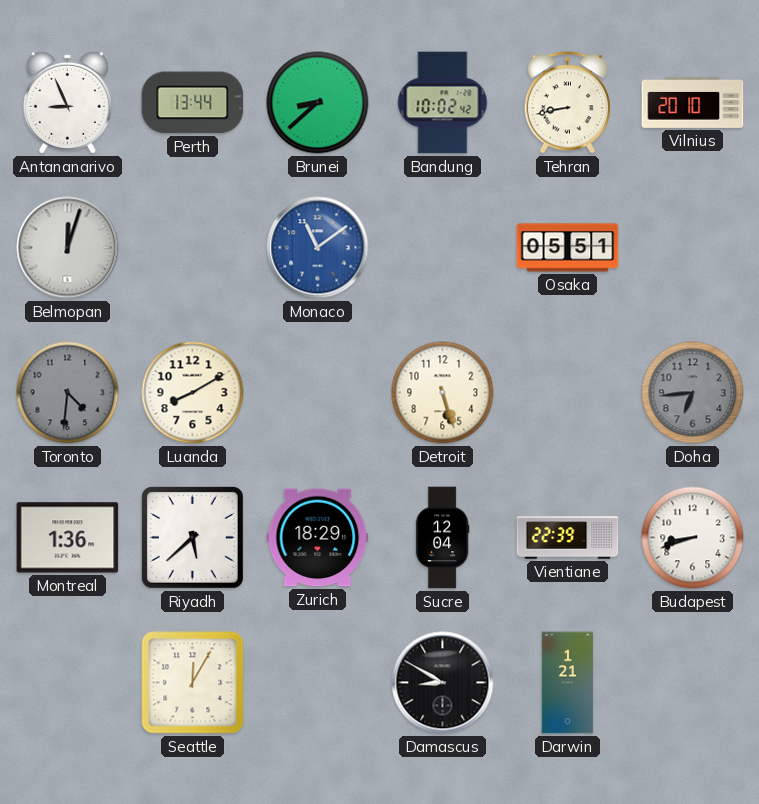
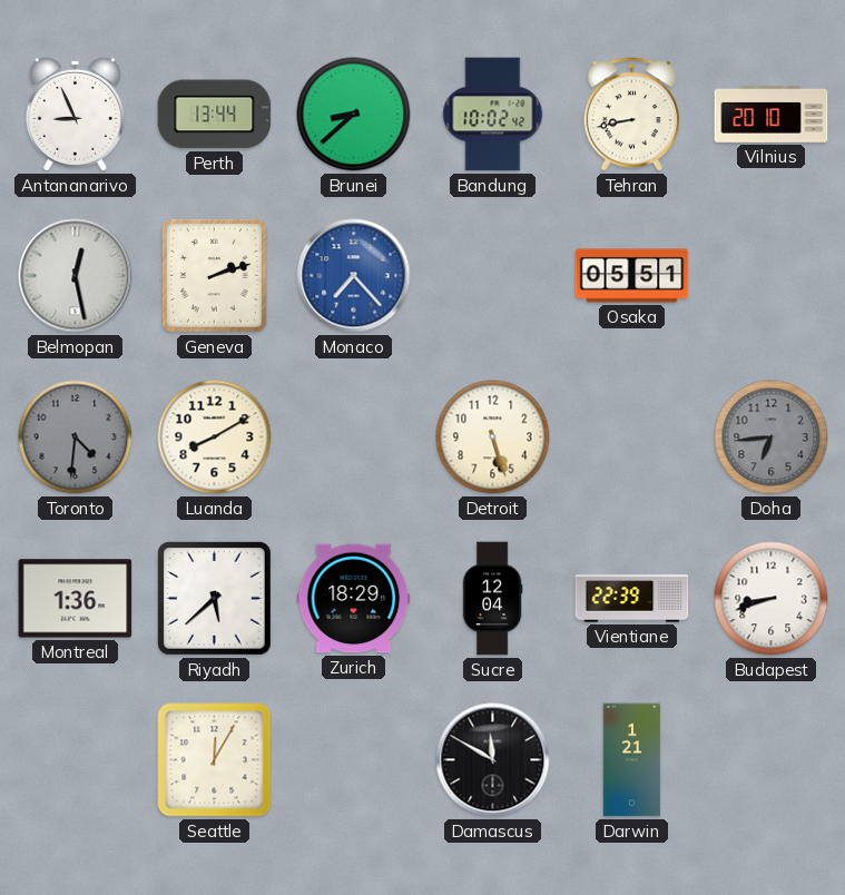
Belmopan: 12:03 -> 12:28 (76, 276)
Geneva: none -> 2:12 (214, 275)
Monaco: 11:09 -> 7:23 (354, 276)
Damascus: 8:50 -> 11:50 (493, 760)
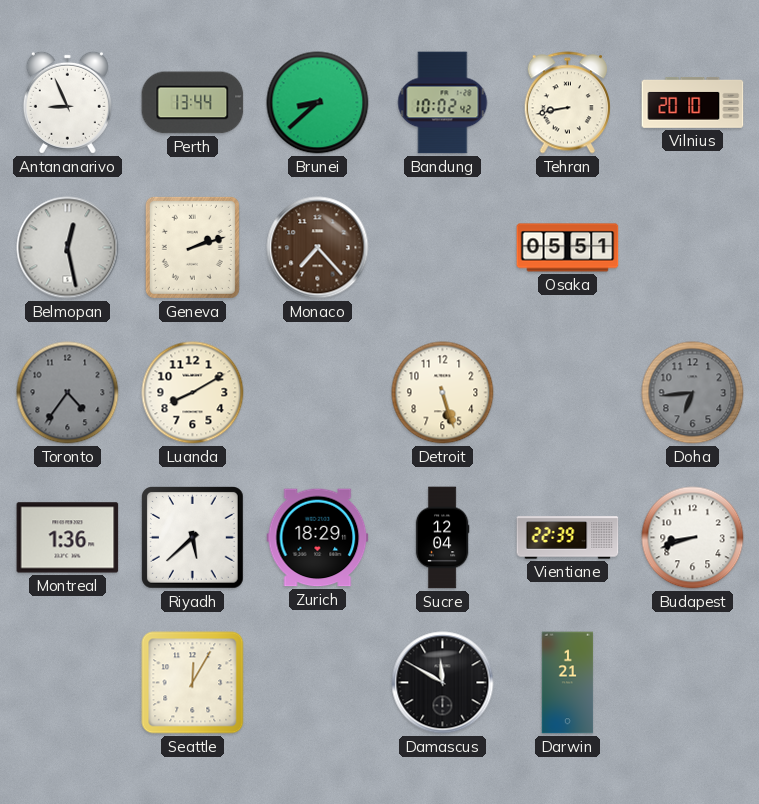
Monaco dial: blue -> brown (318, 248)
Toronto: 4:31 -> 4:36 (68, 393)
